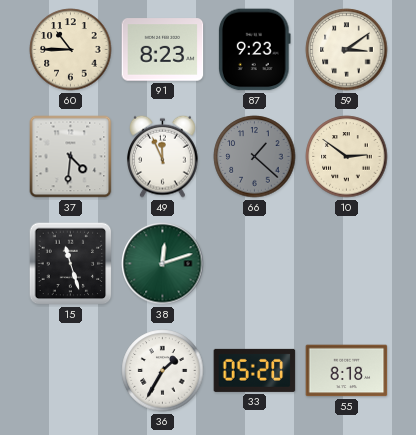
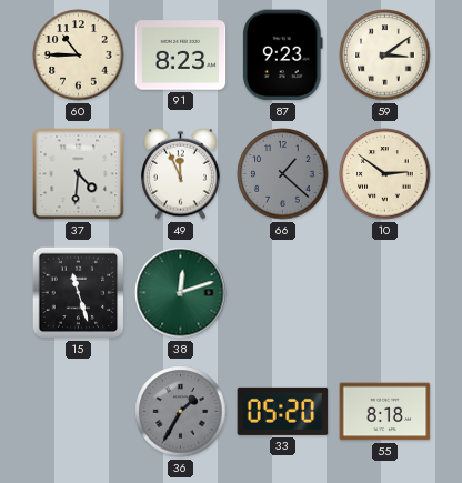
36 dial: white -> grey (181, 412)
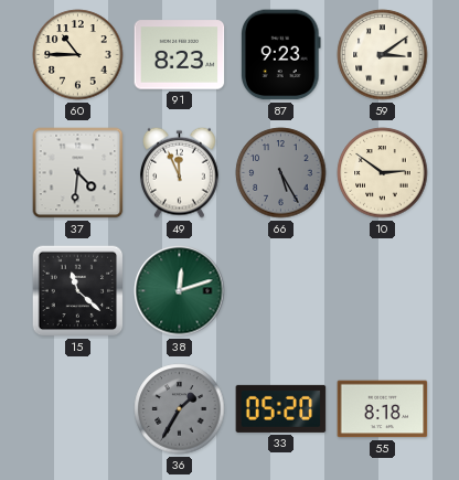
66: 1:22 -> 5:25 (281, 173)
15: 11:27 -> 11:22 (78, 291)
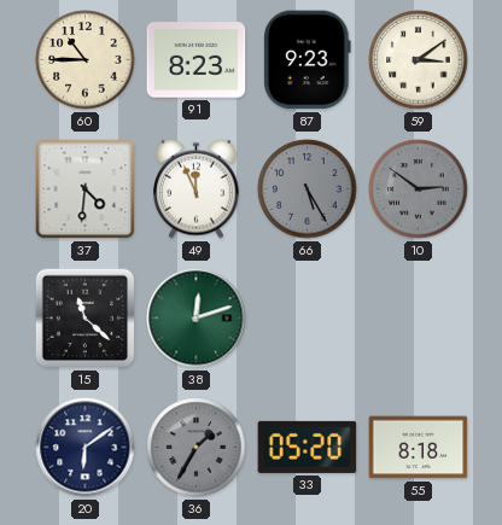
10 dial: cream -> grey (419, 189)
20: none -> 6:09 (86, 448)
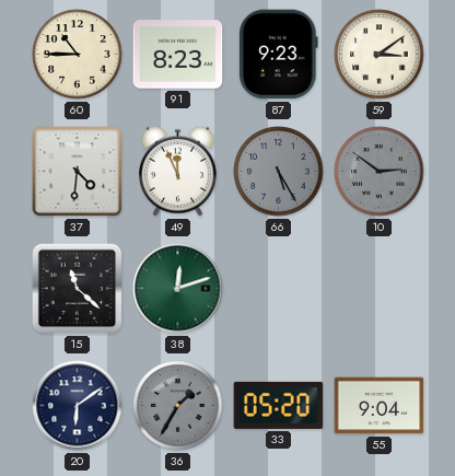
55: 8:18 -> 9:04 (380, 406)
